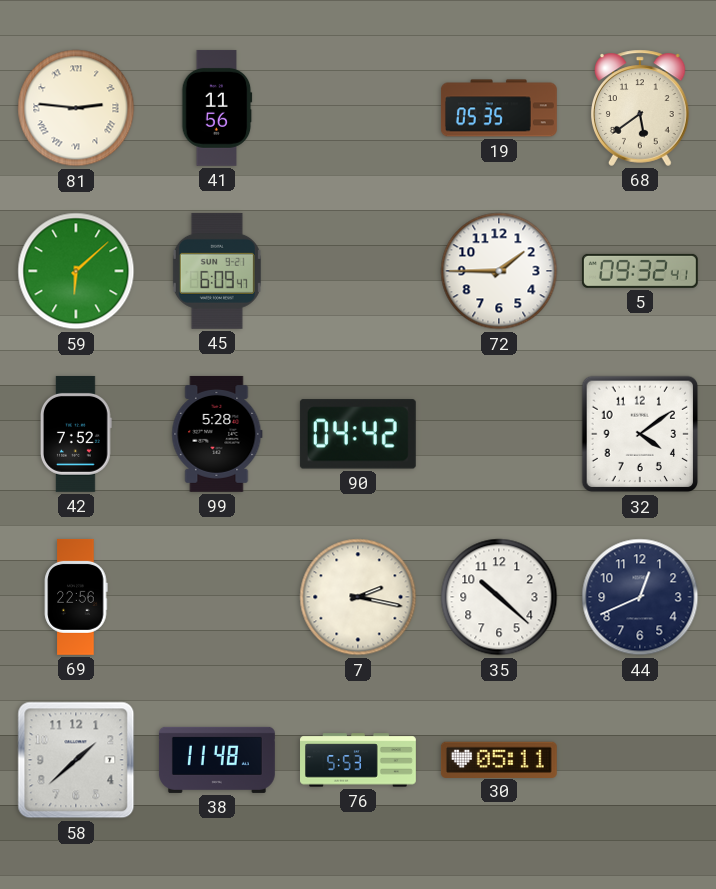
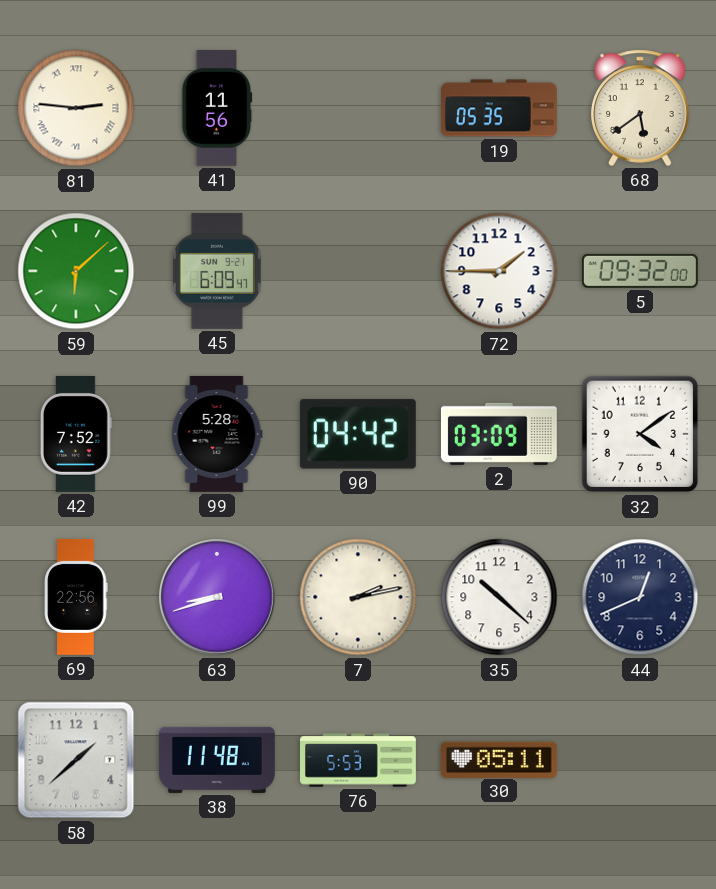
5: 09:32:41 -> 09:32:00 (640, 271)
2: none -> 03:09 (499, 434)
63: none -> 8:42 (217, 597)
7: 2:17 -> 2:13 (358, 597)
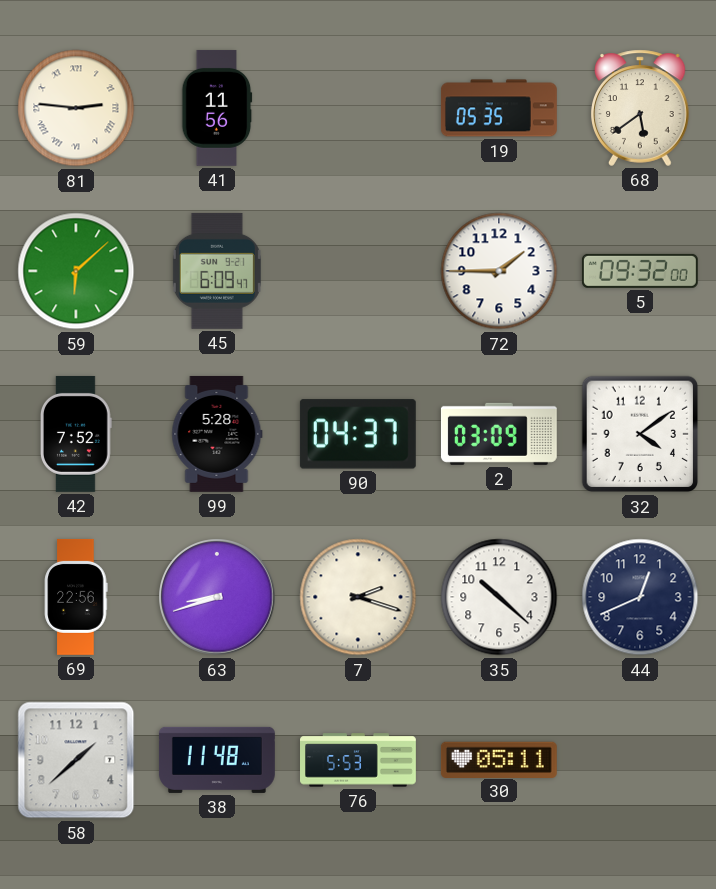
90: 04:42 -> 04:37 (358, 434)
7: 2:13 -> 2:18 (358, 597)
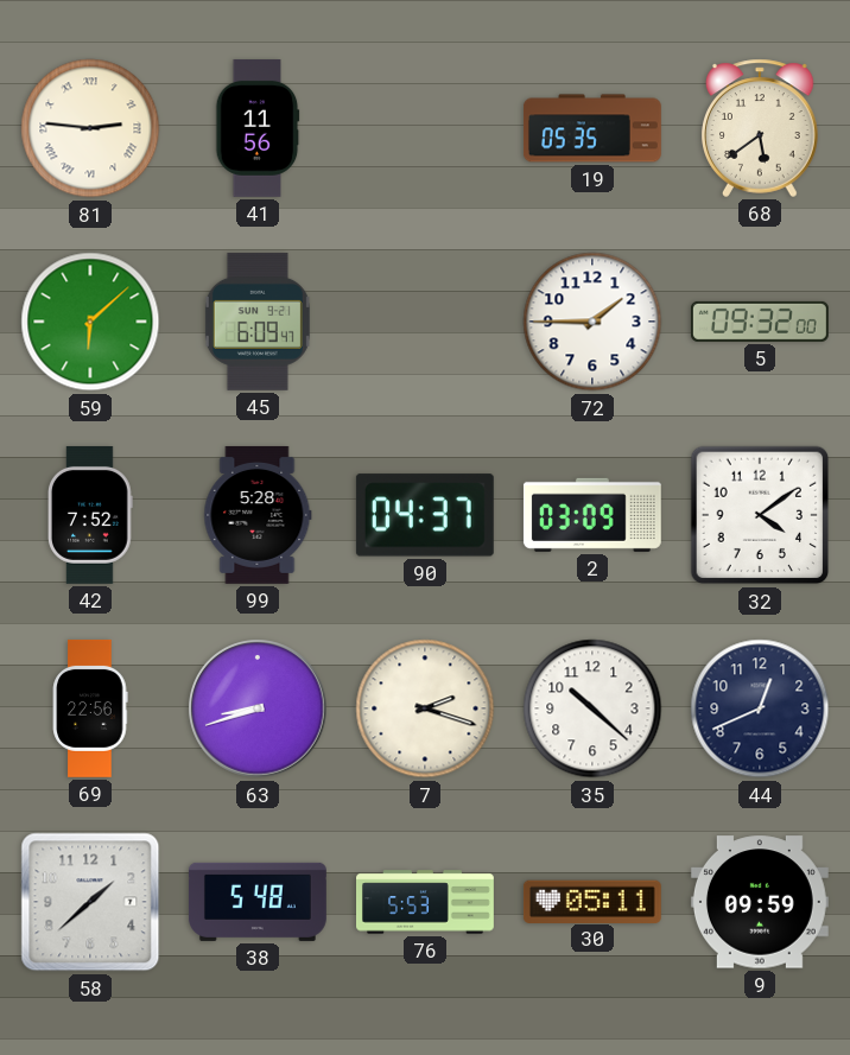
38: 11:48 -> 5:48 (258, 902)
9: none -> 09:59 (760, 902)
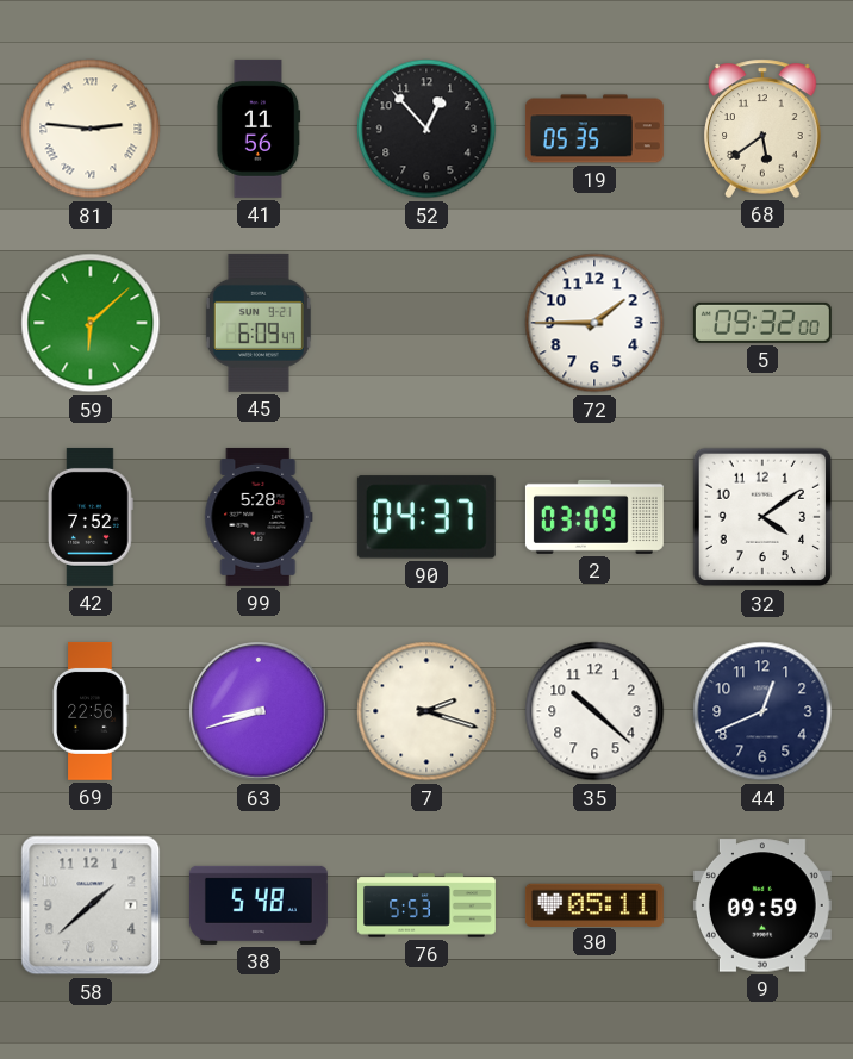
52: none -> 12:53 (426, 129)
